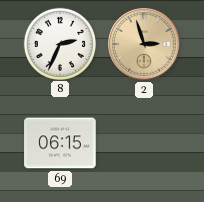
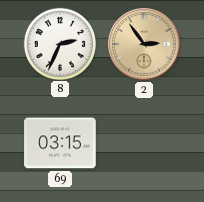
2: 2:57 -> 2:54 (144, 44)
69: 06:15 -> 03:15 (60, 143)
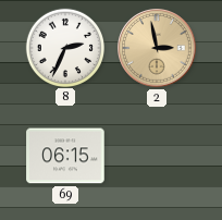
2: 2:54 -> 2:58 (157, 48)
69: 03:15 -> 06:15 (65, 156)
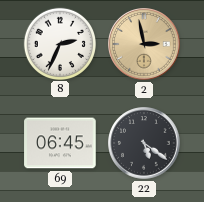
69: 06:15 -> 06:45 (60, 143)
22: none -> 5:21 (144, 143)
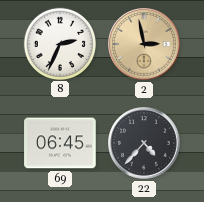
22: 5:21 -> 4:37 (144, 143)
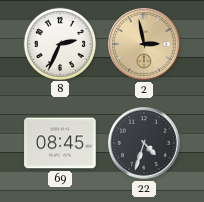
69: 06:45 -> 08:45 (60, 143)
22: 4:37 -> 4:33 (144, 143)
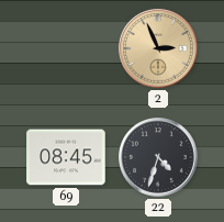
8: 2:34 -> none (59, 43)
2: 2:58 -> 2:56 (158, 48)
